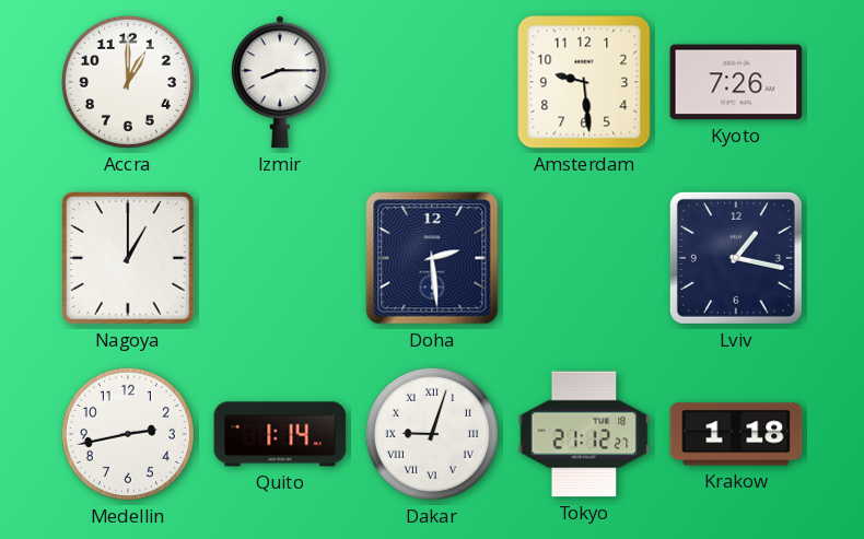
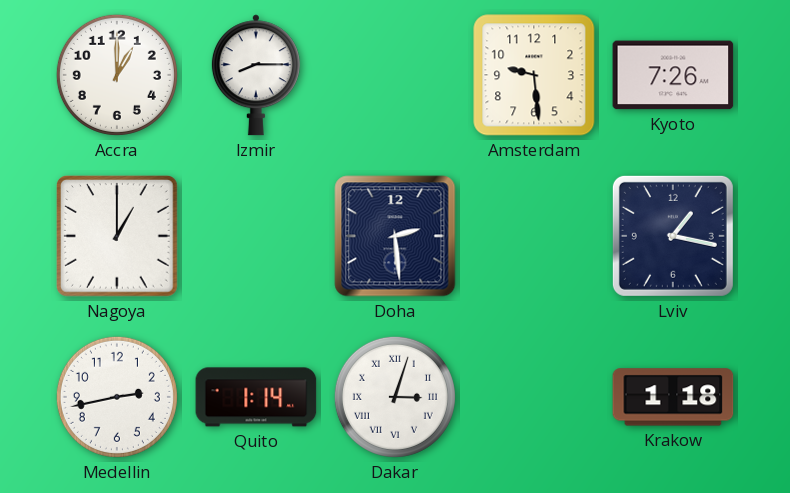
Dakar: 9:03 -> 3:03 (395, 397)
Tokyo: 21:12 -> none (584, 434)
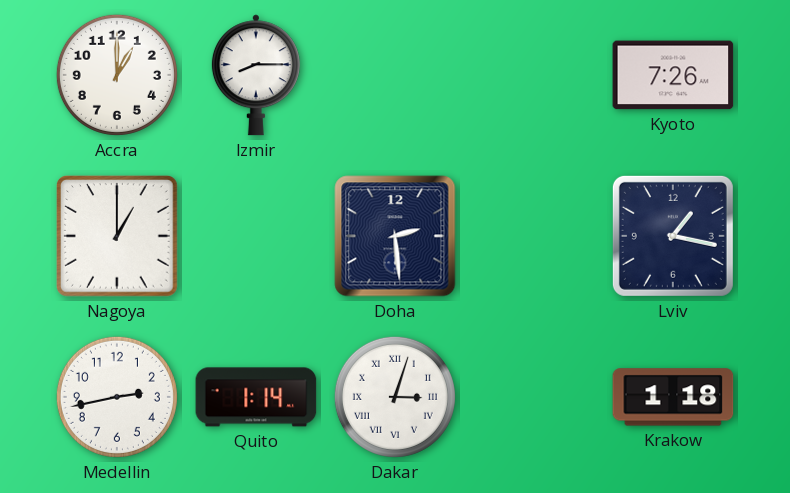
Amsterdam: 9:29 -> none (534, 75)
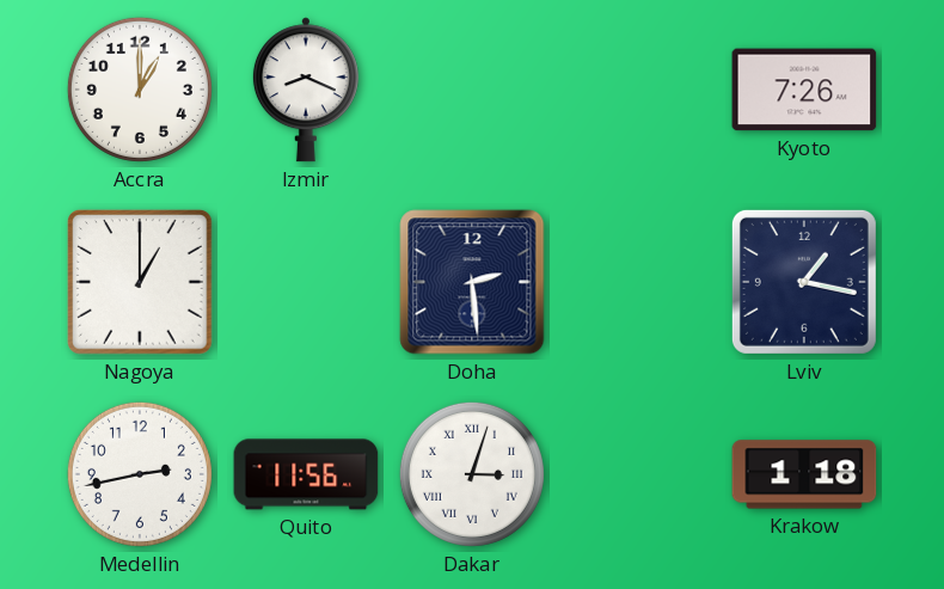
Izmir: 8:15 -> 8:19 (306, 90)
Quito: 1:14 -> 11:56 (306, 474)
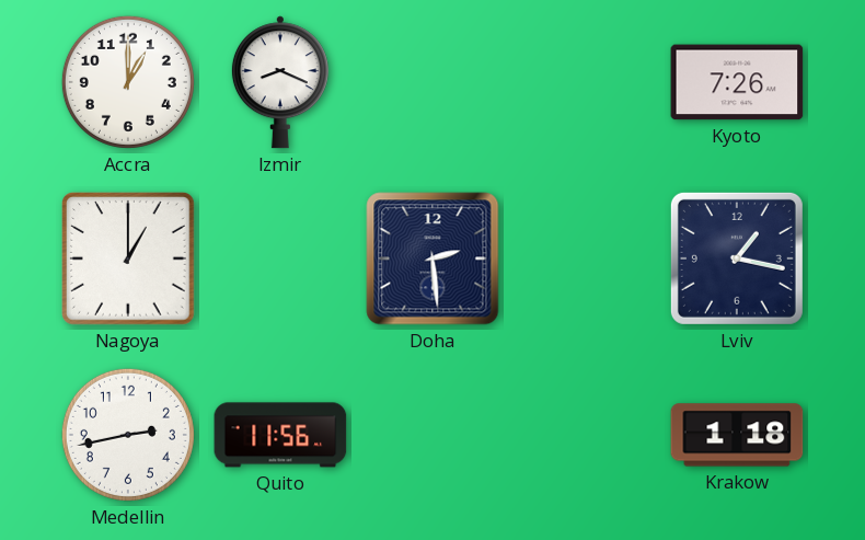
Dakar: 3:03 -> none (472, 474)
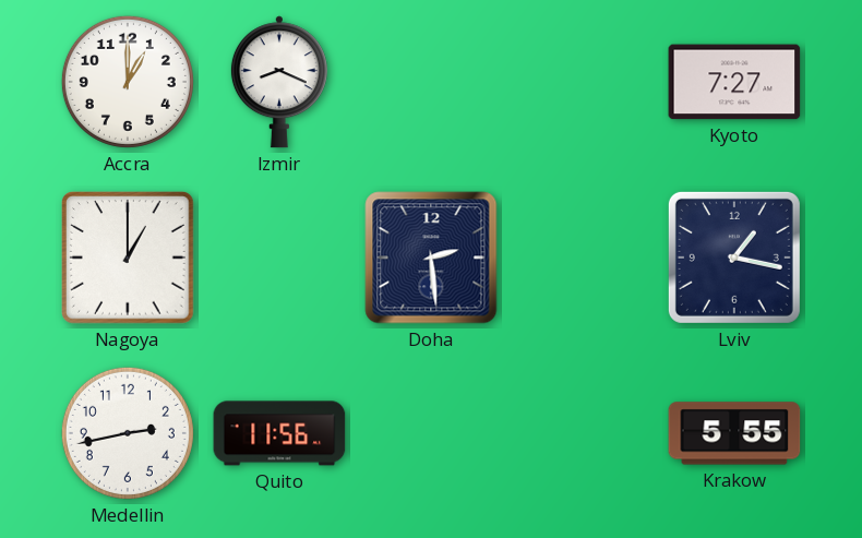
Kyoto: 7:26 -> 7:27 (734, 82)
Krakow: 1:18 -> 5:55 (734, 433)
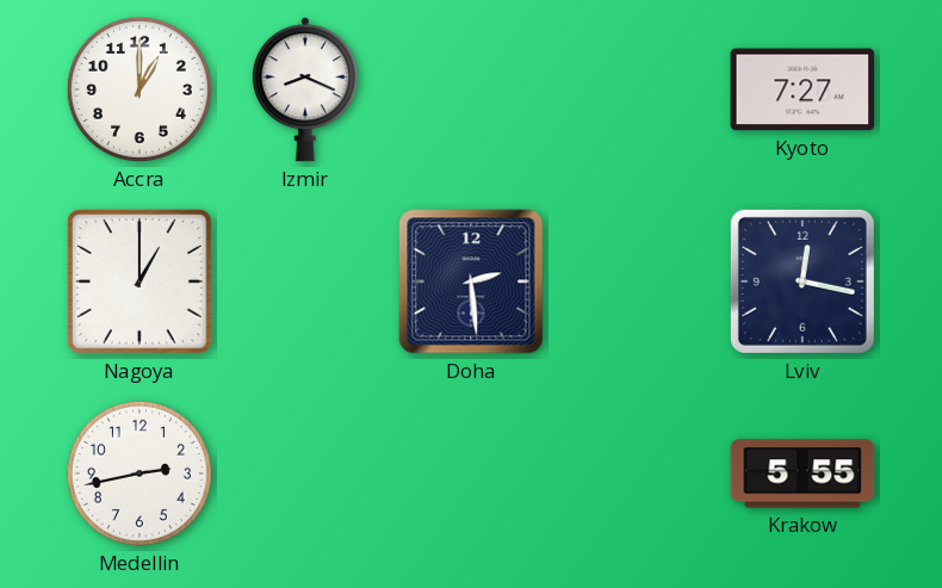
Lviv: 1:17 -> 12:17 (802, 281)
Quito: 11:56 -> none (279, 433)
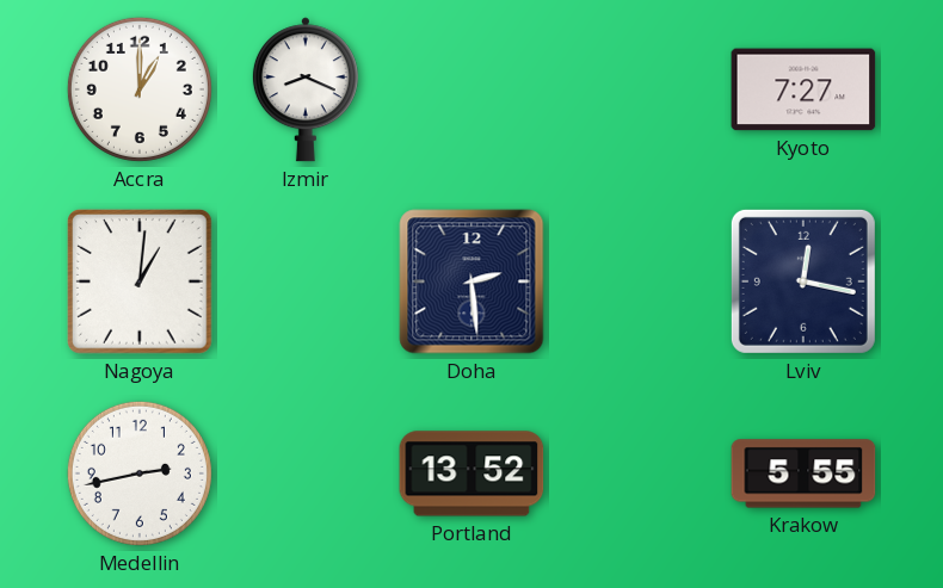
Nagoya: 1:00 -> 1:01 (141, 283)
Portland: none -> 13:52 (471, 474)
